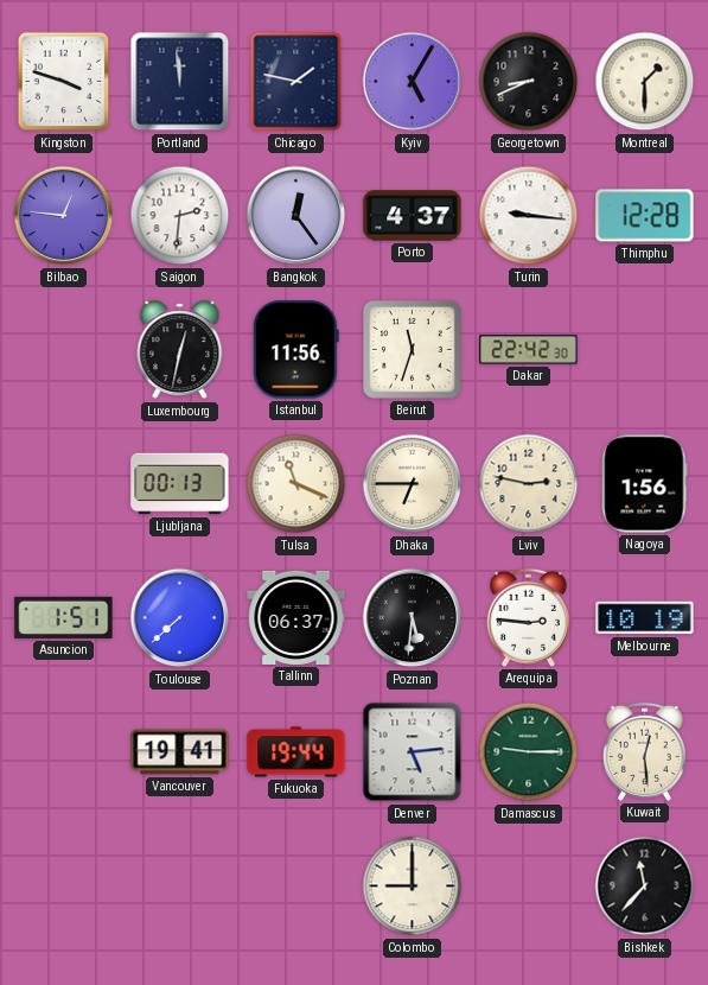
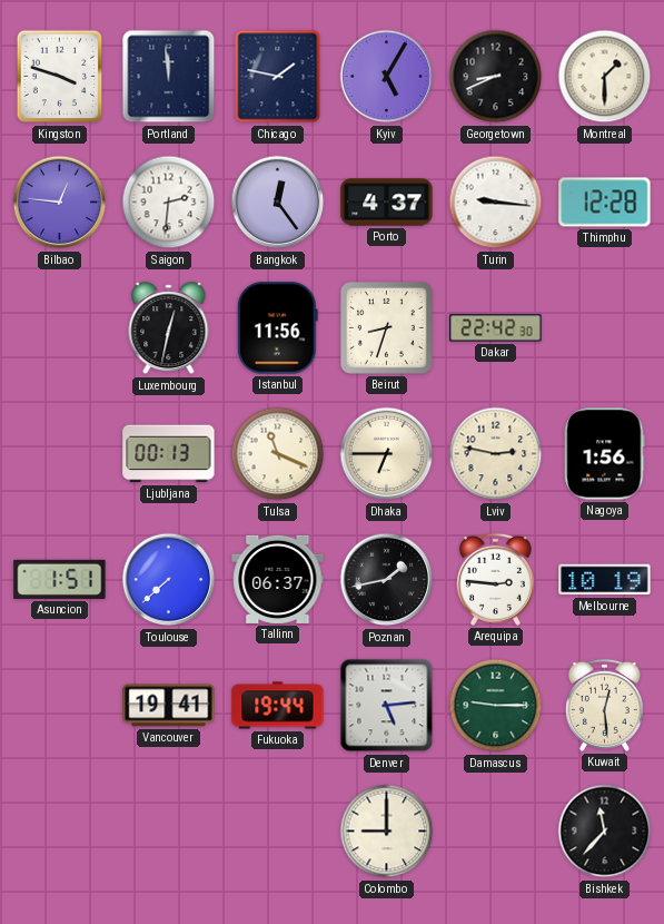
Beirut: 11:33 -> 8:33 (387, 328)
Poznan: 5:31 -> 1:43 (387, 580)
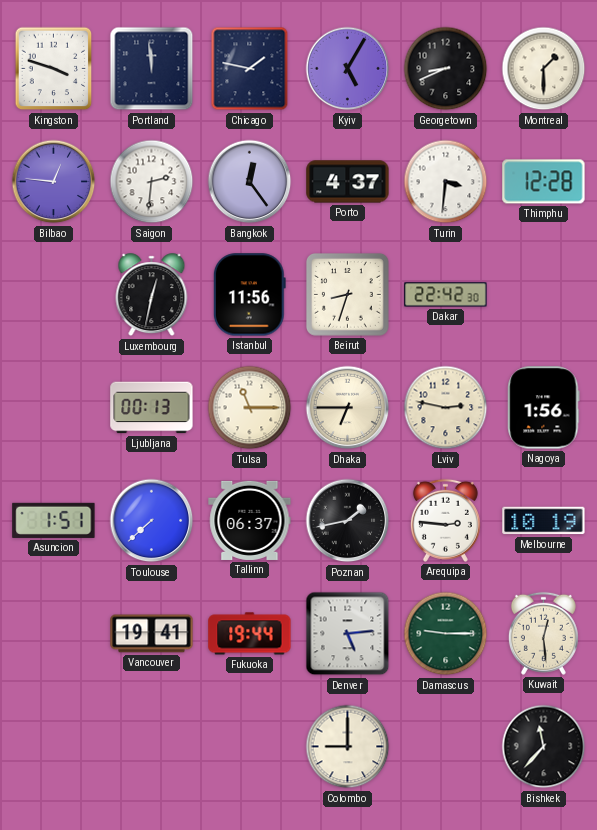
Turin: 9:16 -> 3:31 (446, 182)
Tulsa: 11:19 -> 11:15 (250, 408)
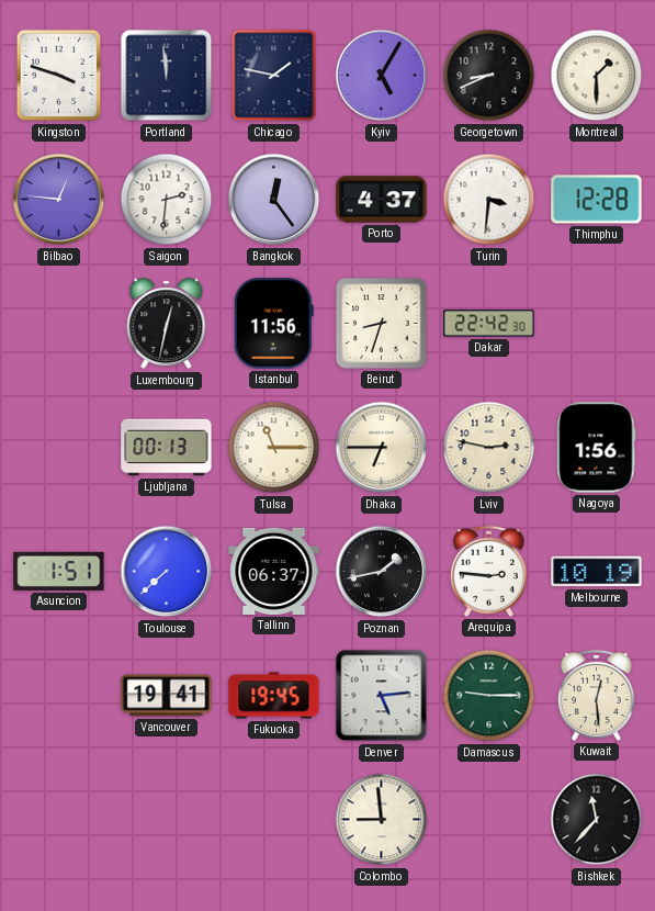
Fukuoka: 19:44 -> 19:45 (274, 696)
Colombo: 9:00 -> 8:59 (382, 820)
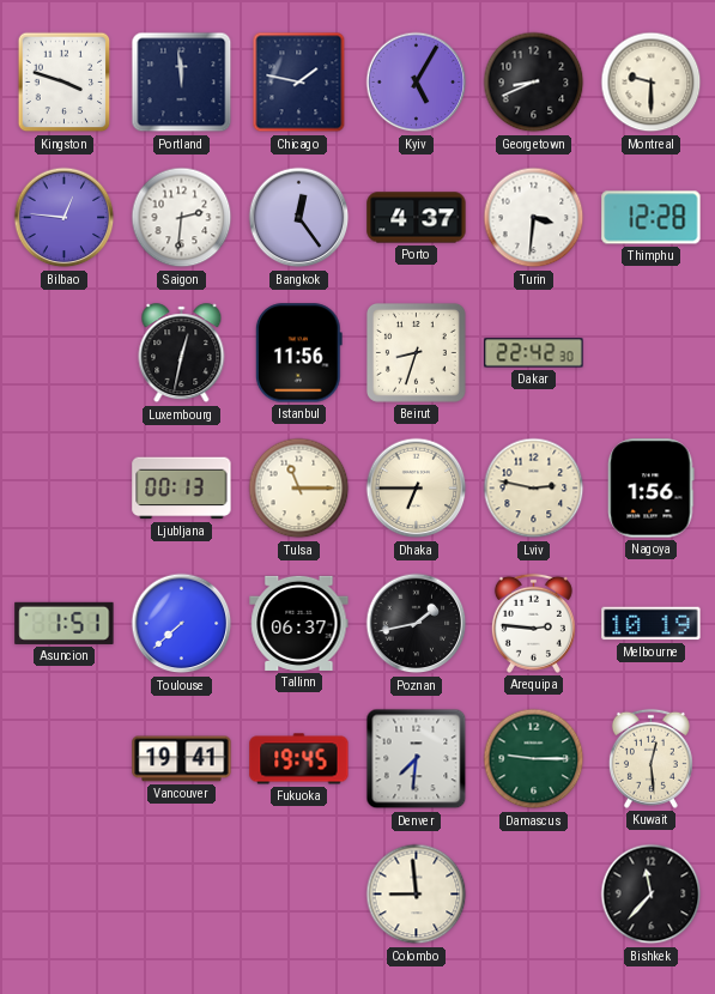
Montreal: 1:30 -> 9:30 (652, 83)
Denver: 5:14 -> 7:31 (417, 759)
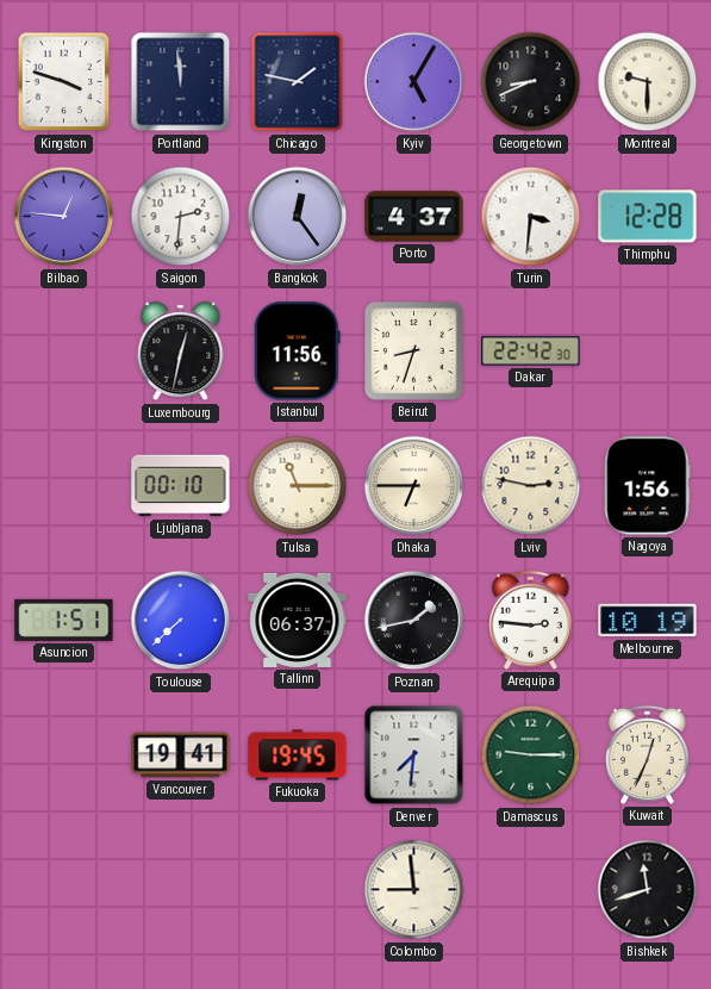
Ljubljana: 00:13 -> 00:10 (181, 486)
Kuwait: 12:29 -> 12:34 (647, 754)
Bishkek: 11:37 -> 11:42 (648, 890)
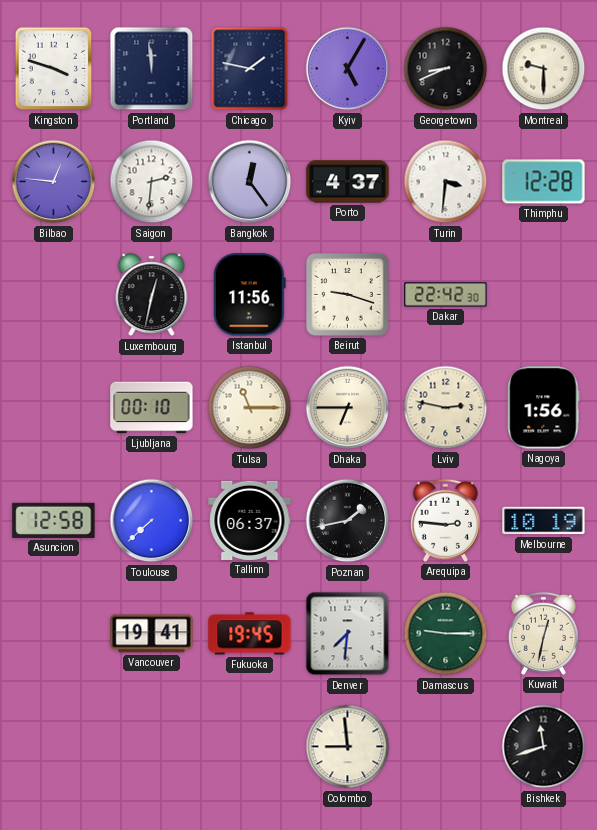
Beirut: 8:33 -> 9:18 (348, 295)
Asuncion: 1:51 -> 12:58 (54, 520)
Kuwait: 12:34 -> 12:32 (543, 633)
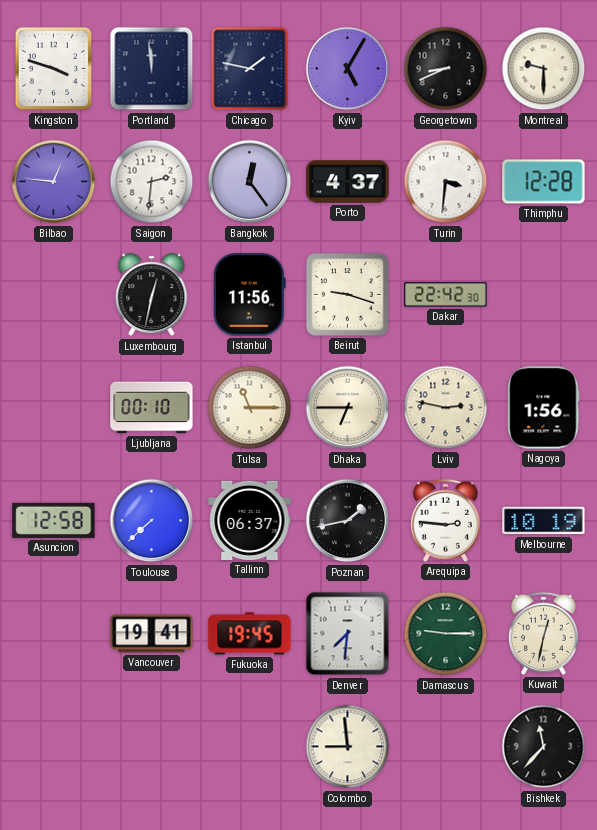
Bishkek: 11:42 -> 11:37 (544, 747)
